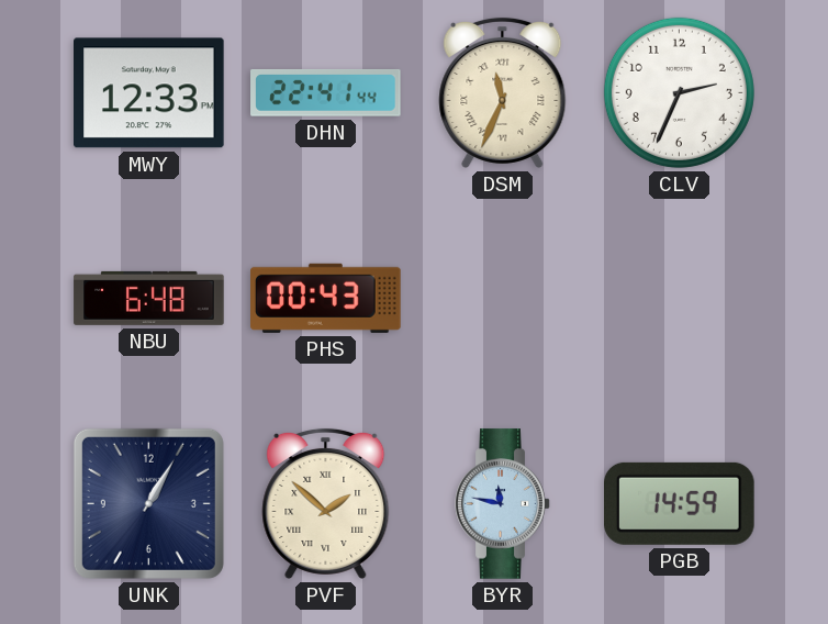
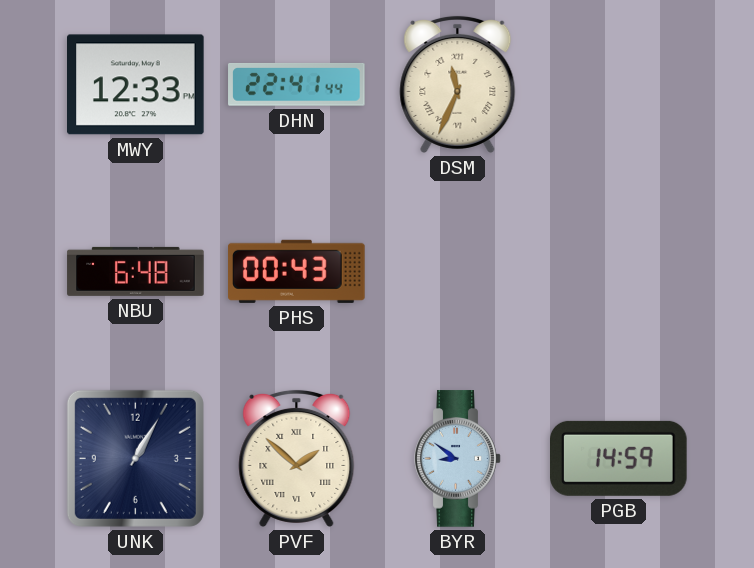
CLV: 2:34 -> none (679, 92)
BYR: 11:47 -> 8:51 (458, 459)
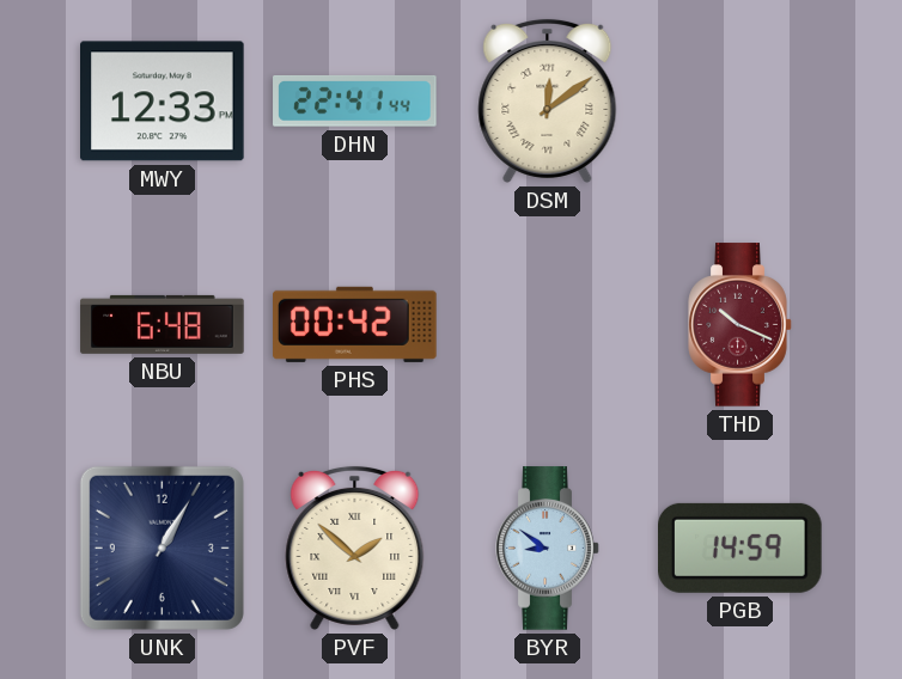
DSM: 11:34 -> 12:09 (548, 100)
PHS: 00:43 -> 00:42 (355, 324)
THD: none -> 10:19 (741, 325)
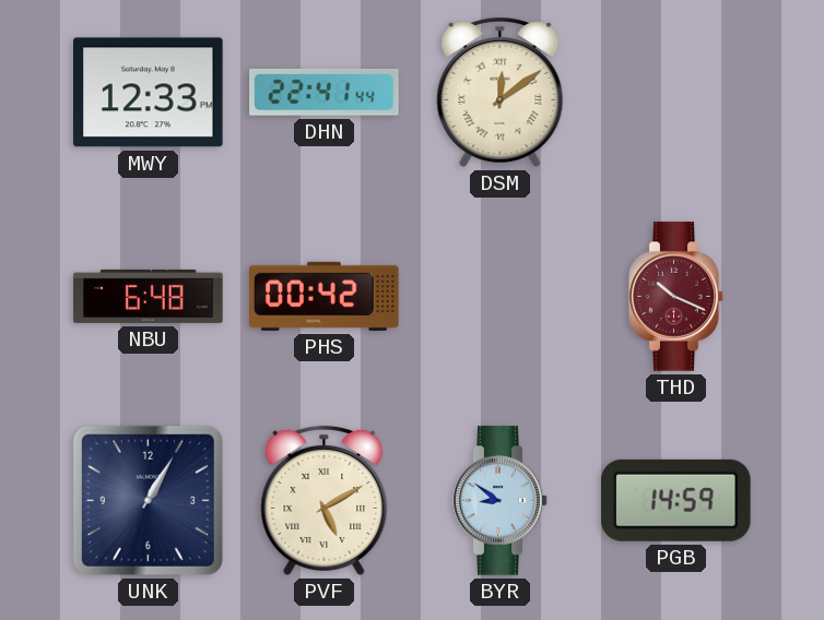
PVF: 1:52 -> 5:10 (325, 500)
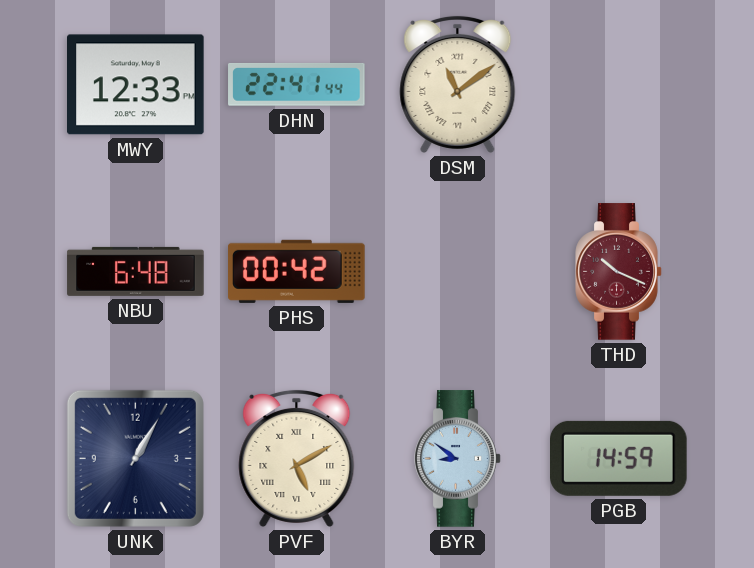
DSM: 12:09 -> 11:09 (458, 84)
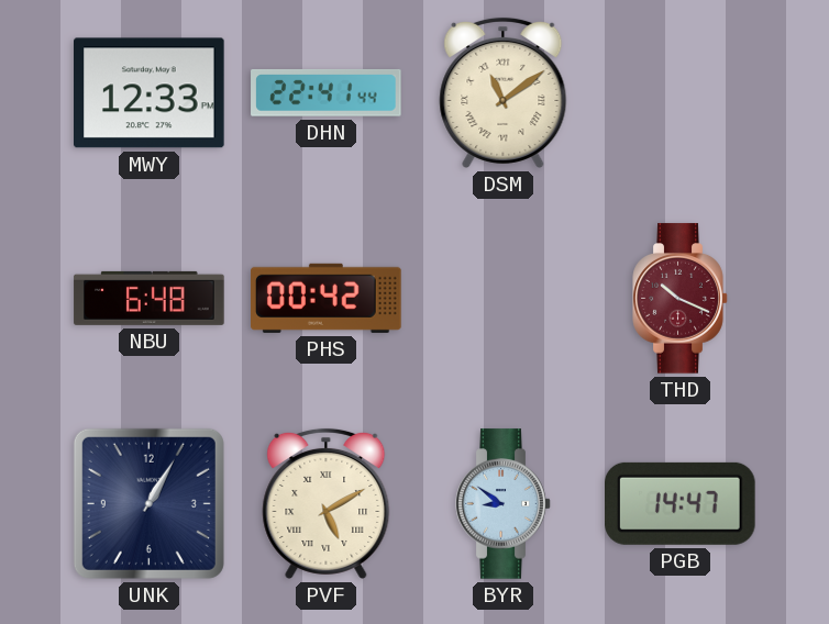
PGB: 14:59 -> 14:47 (681, 503)
